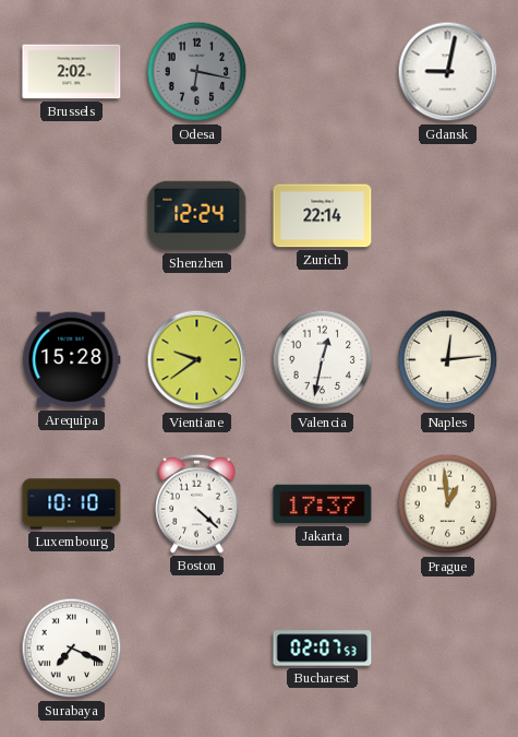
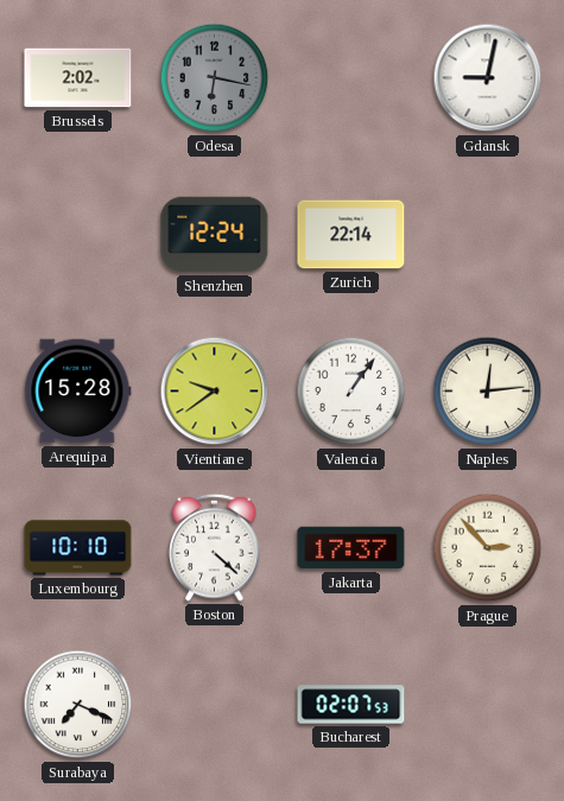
Valencia: 12:32 -> 1:06 (351, 392)
Prague: 12:59 -> 2:53 (488, 548)
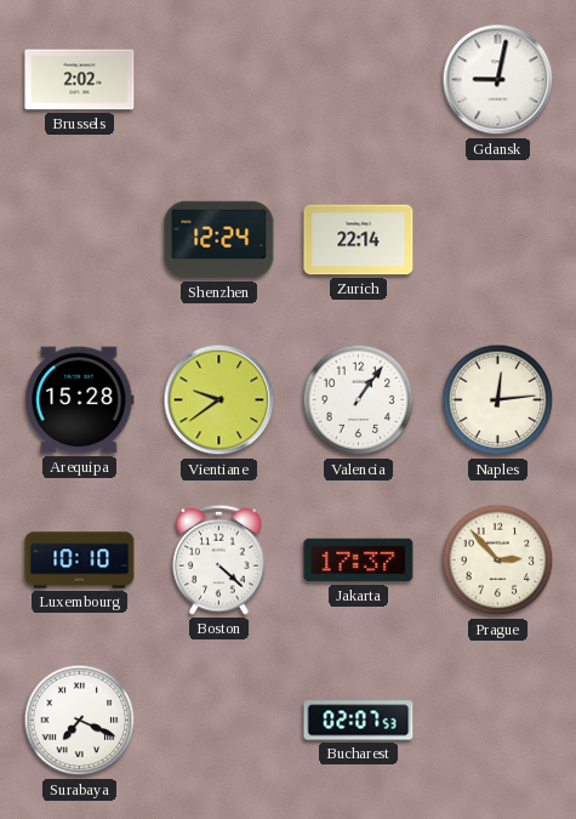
Odesa: 6:17 -> none (215, 78)
